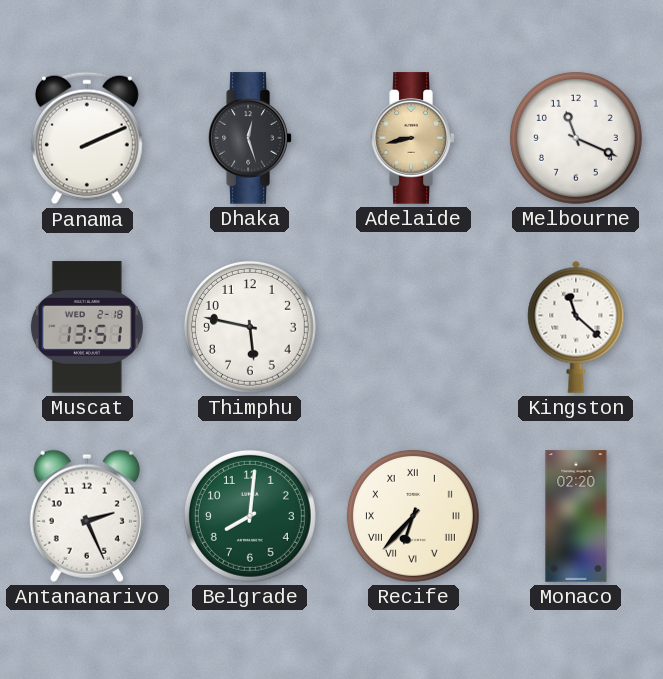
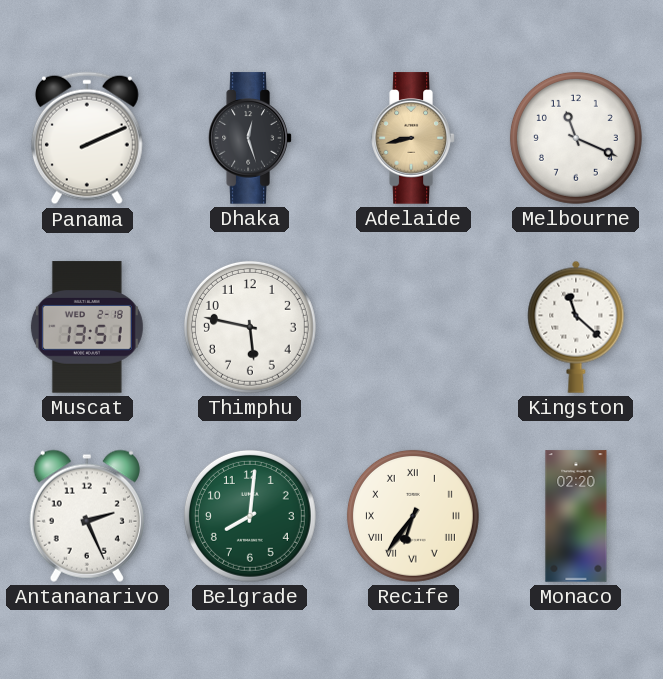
Recife: 6:37 -> 6:36 (413, 516)
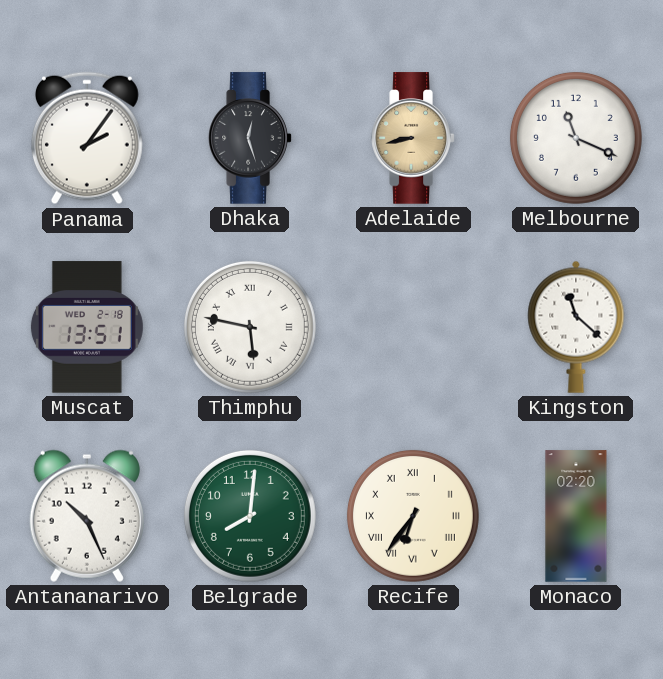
Panama: 2:11 -> 2:06 (87, 138)
Thimphu numerals: Arabic -> Roman (250, 327)
Antananarivo: 2:26 -> 10:26 (87, 516)
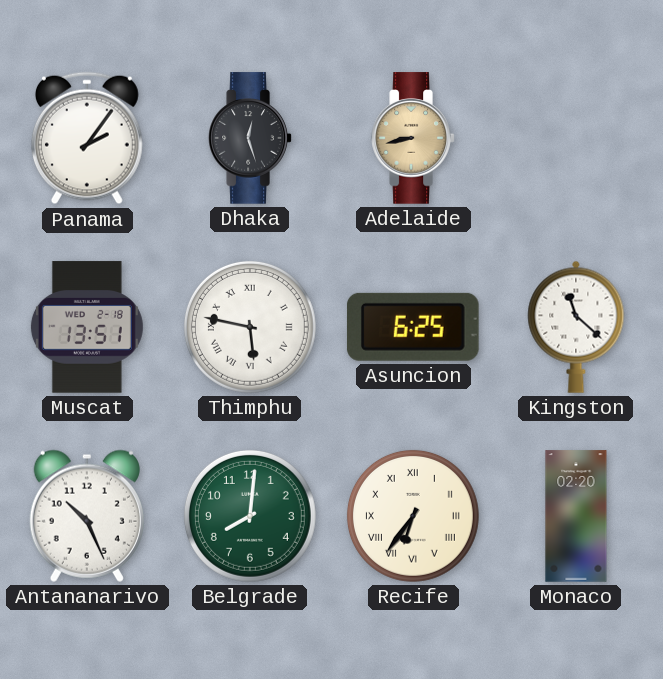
Melbourne: 11:19 -> none (576, 138)
Asuncion: none -> 6:25 (413, 327)
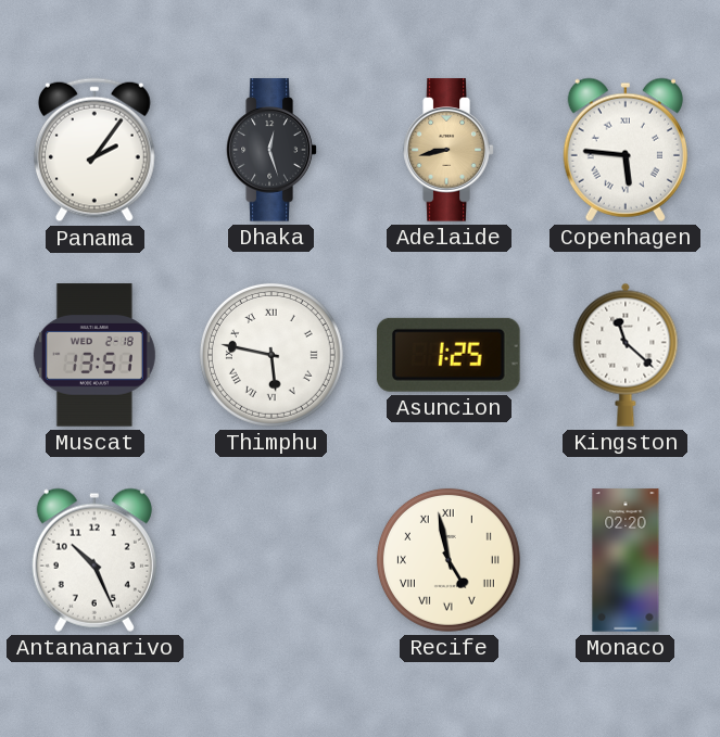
Copenhagen: none -> 5:46 (626, 150)
Asuncion: 6:25 -> 1:25 (449, 355)
Belgrade: 8:01 -> none (250, 516)
Recife: 6:36 -> 4:58 (449, 560)
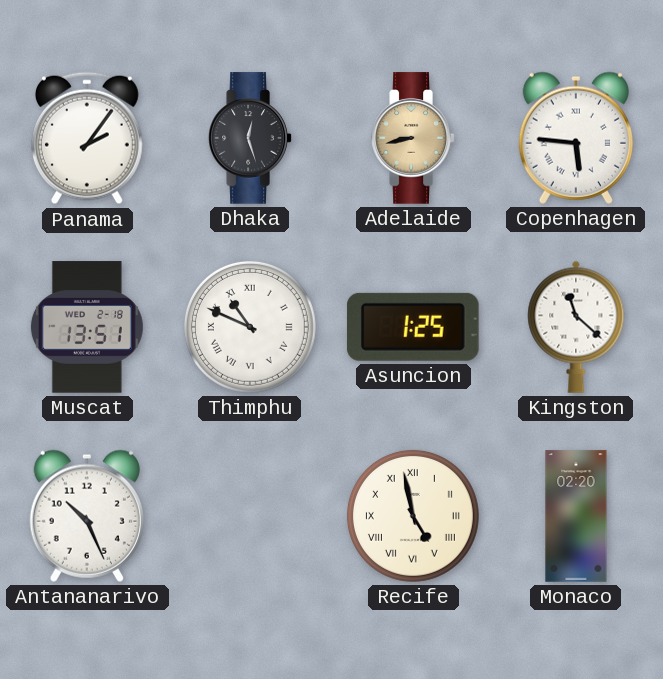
Thimphu: 5:47 -> 10:49 (250, 327)
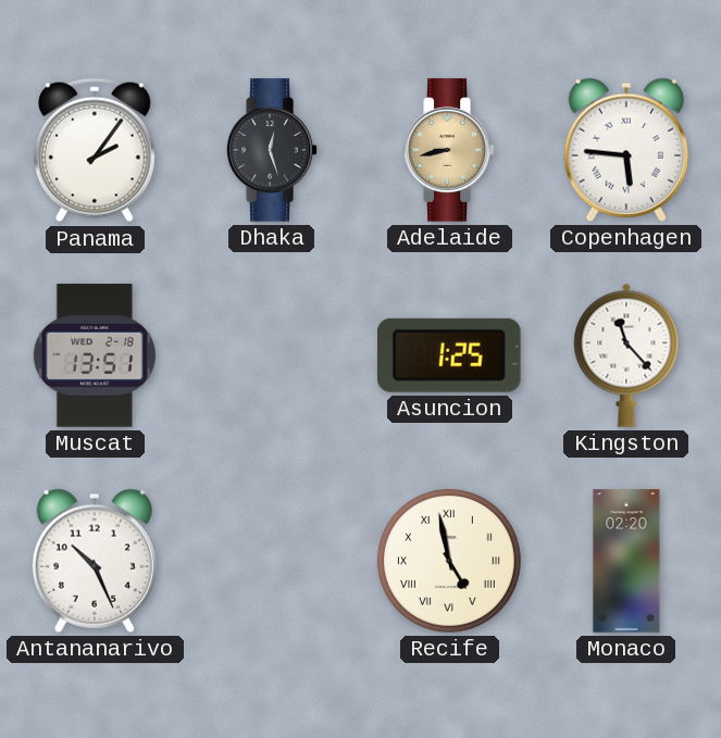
Thimphu: 10:49 -> none (250, 327)
Kingston: 11:22 -> 11:23 (626, 355)
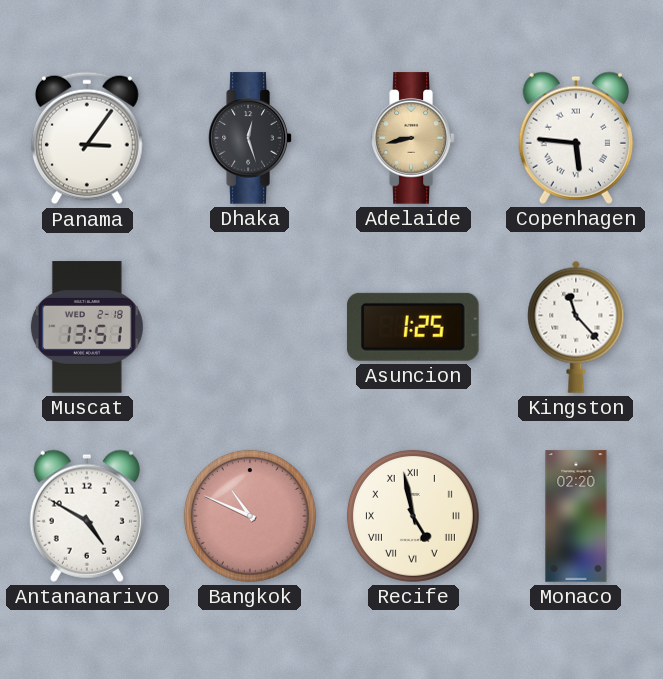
Panama: 2:06 -> 3:06 (87, 138)
Antananarivo: 10:26 -> 4:50 (87, 516)
Bangkok: none -> 10:49 (250, 516)
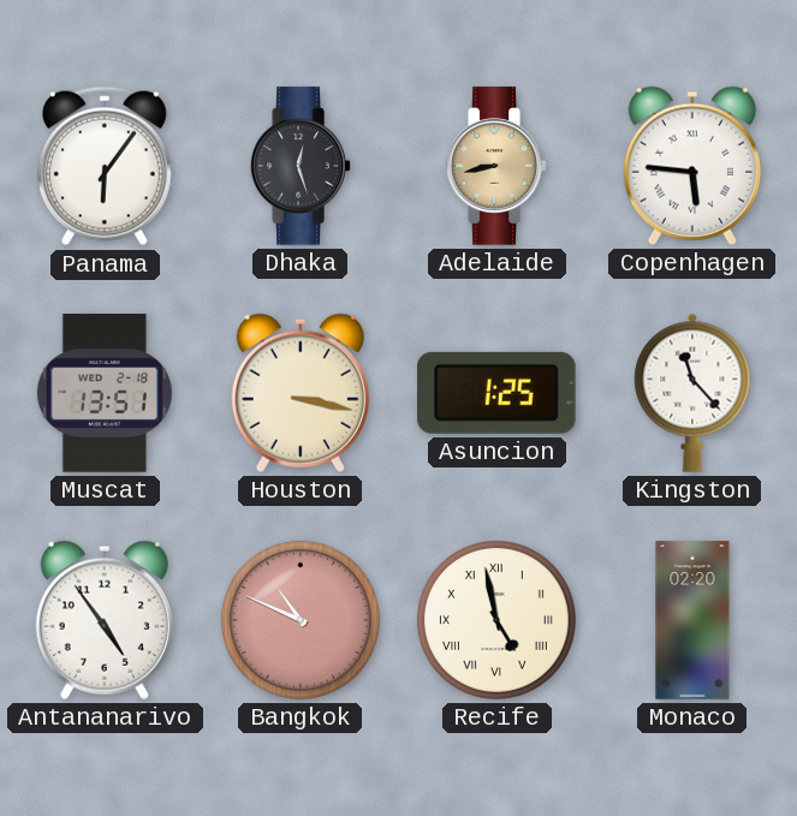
Panama: 3:06 -> 6:06 (105, 166)
Houston: none -> 3:17 (301, 393)
Antananarivo: 4:50 -> 4:54 (105, 620)
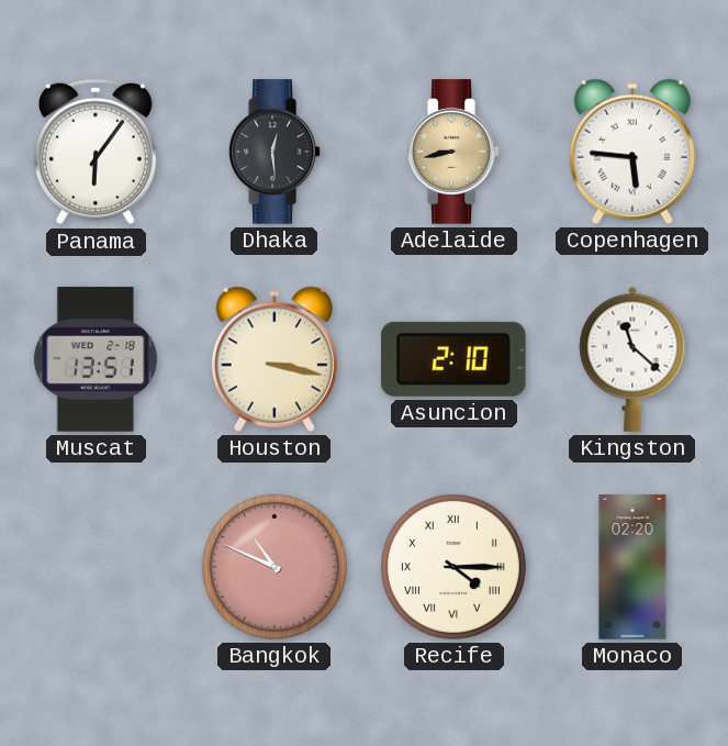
Dhaka: 12:27 -> 12:29 (275, 152)
Asuncion: 1:25 -> 2:10 (453, 359)
Kingston: 11:23 -> 11:22 (632, 359)
Antananarivo: 4:54 -> none (105, 620)
Recife: 4:58 -> 4:15 (453, 567)
